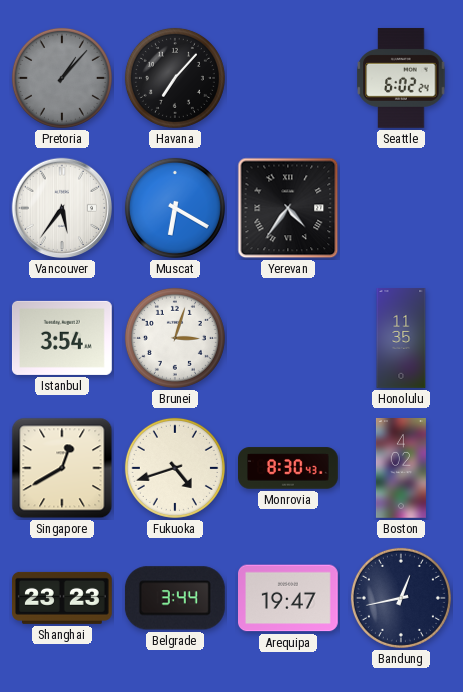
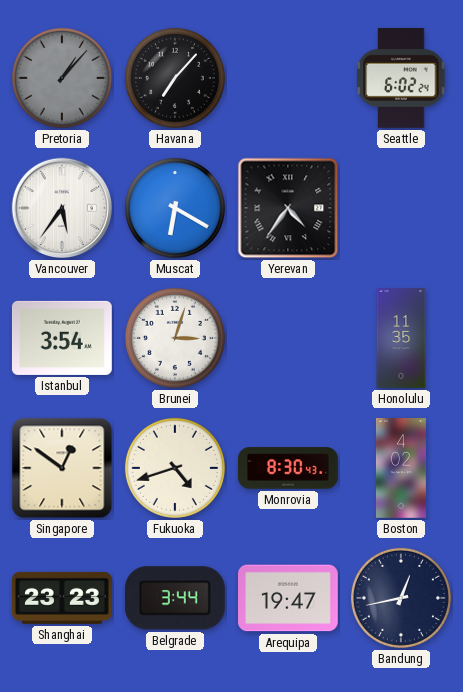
Singapore: 12:40 -> 12:51 (62, 468)
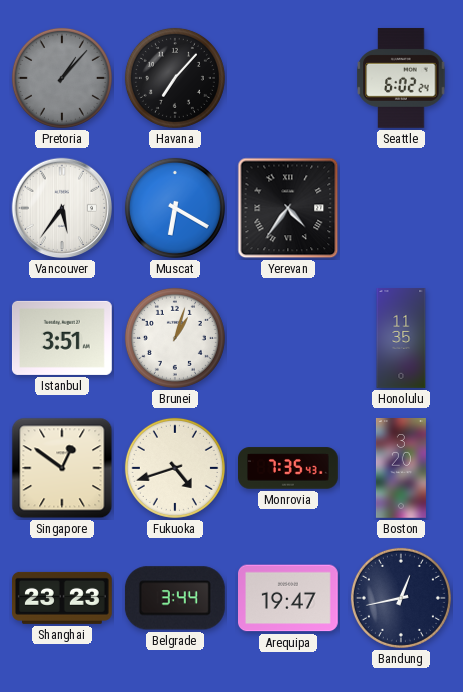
Istanbul: 3:54 -> 3:51 (62, 338)
Brunei: 3:03 -> 1:03 (175, 338)
Monrovia: 8:30 -> 7:35 (288, 468)
Boston: 4:02 -> 3:20 (401, 468)
